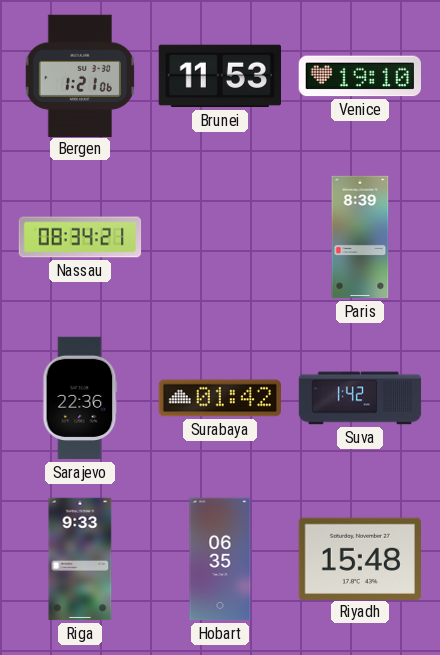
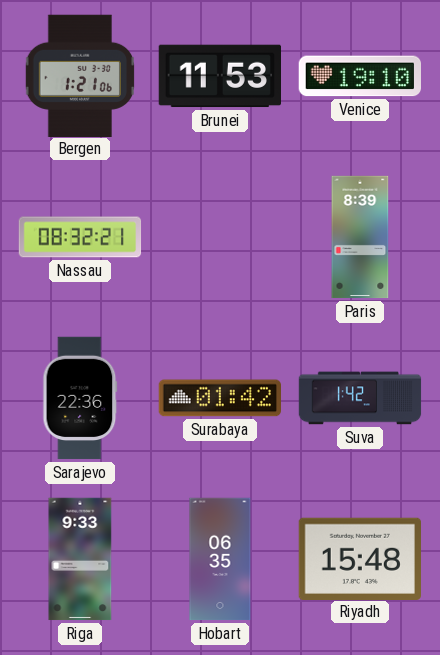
Nassau: 08:34 -> 08:32 (80, 237)
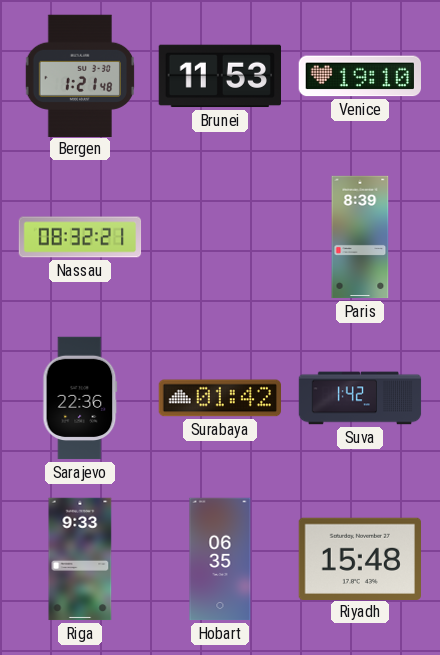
Bergen: 1:21:06 -> 1:21:48 (79, 75)
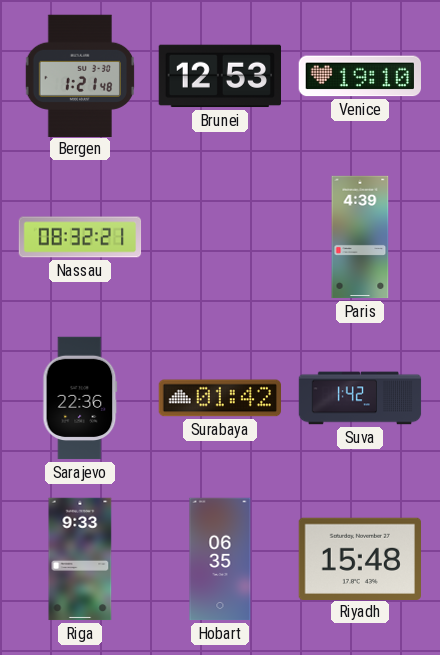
Brunei: 11:53 -> 12:53 (219, 76)
Paris: 8:39 -> 4:39 (360, 237)
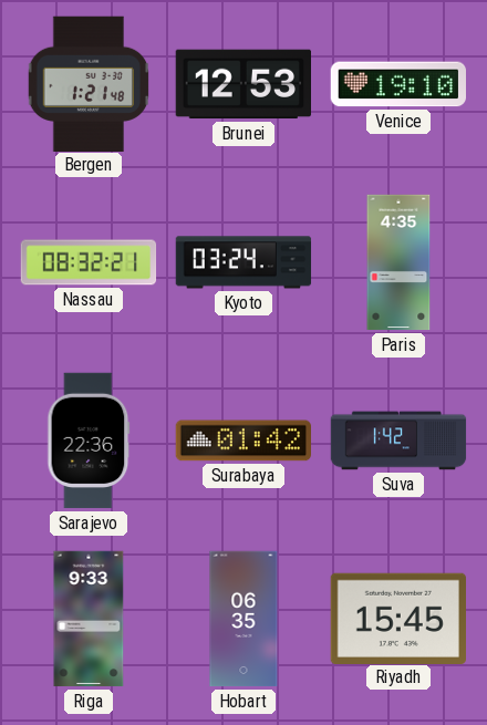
Kyoto: none -> 03:24 (244, 262)
Paris: 4:39 -> 4:35 (398, 262)
Riyadh: 15:48 -> 15:45 (397, 618)
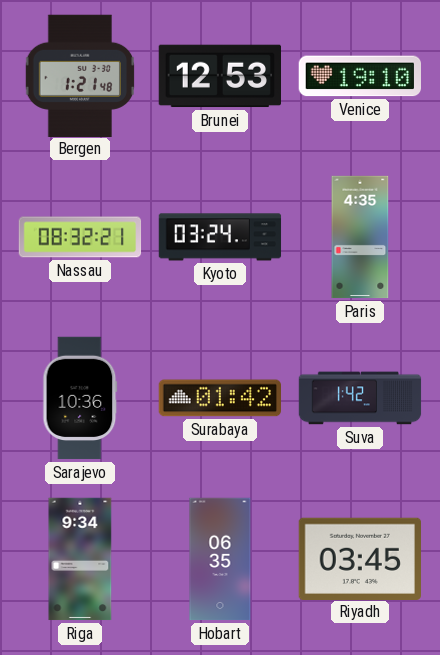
Sarajevo: 22:36 -> 10:36 (80, 398)
Riga: 9:33 -> 9:34 (80, 559)
Riyadh: 15:45 -> 03:45 (359, 558)
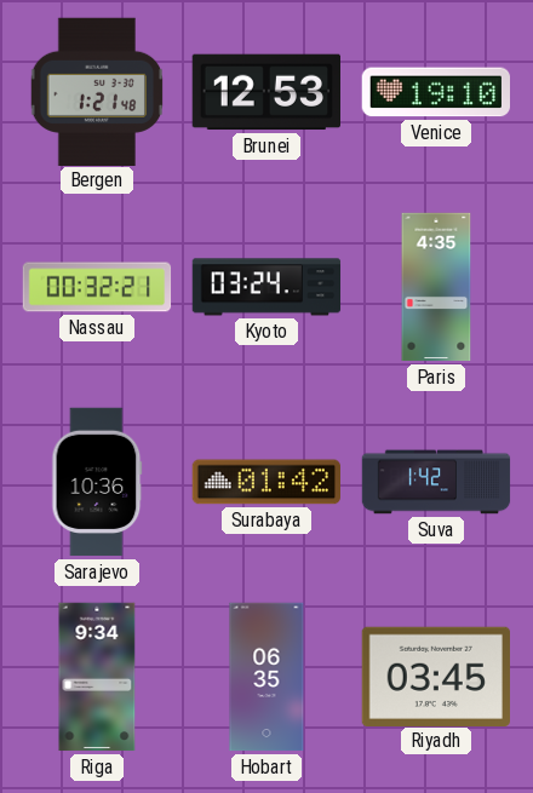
Nassau: 08:32 -> 00:32 (97, 287)
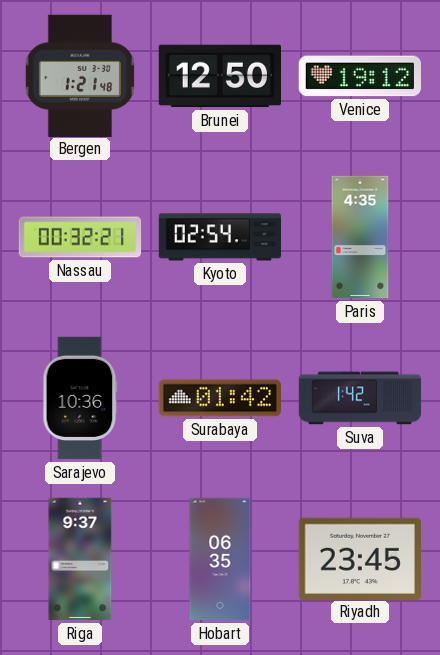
Brunei: 12:53 -> 12:50 (219, 76)
Venice: 19:10 -> 19:12 (359, 76)
Kyoto: 03:24 -> 02:54 (220, 237)
Riga: 9:34 -> 9:37 (80, 559)
Riyadh: 03:45 -> 23:45 (359, 558)
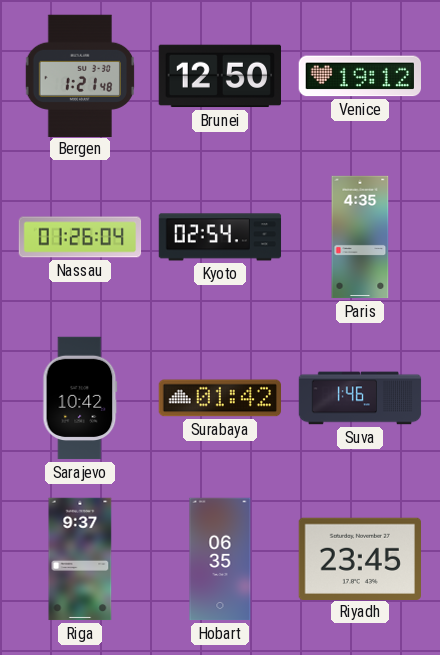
Nassau: 00:32 -> 01:26 (80, 237)
Sarajevo: 10:36 -> 10:42 (80, 398)
Suva: 1:42 -> 1:46 (360, 398)
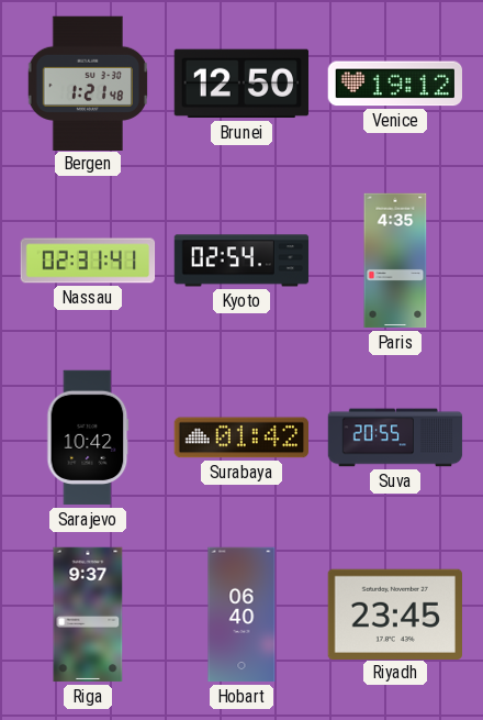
Nassau: 01:26 -> 02:31 (88, 261)
Suva: 1:46 -> 20:55 (395, 437)
Hobart: 06:35 -> 06:40 (241, 614)
